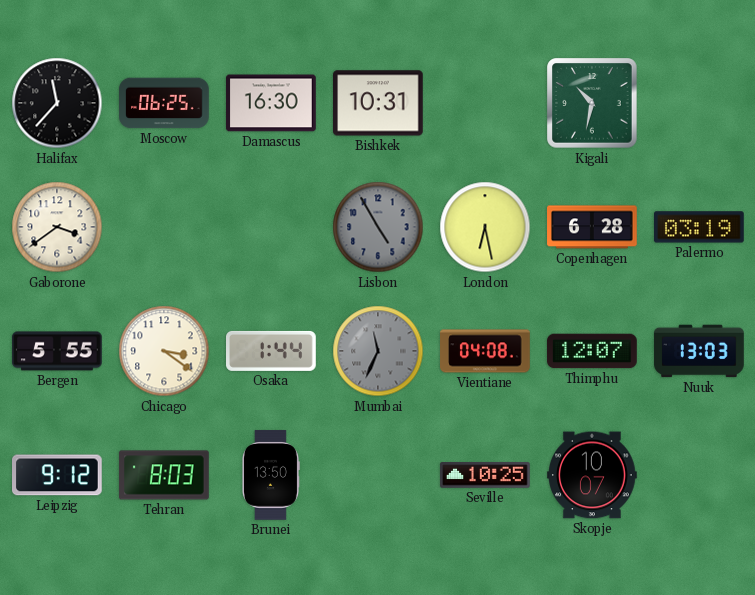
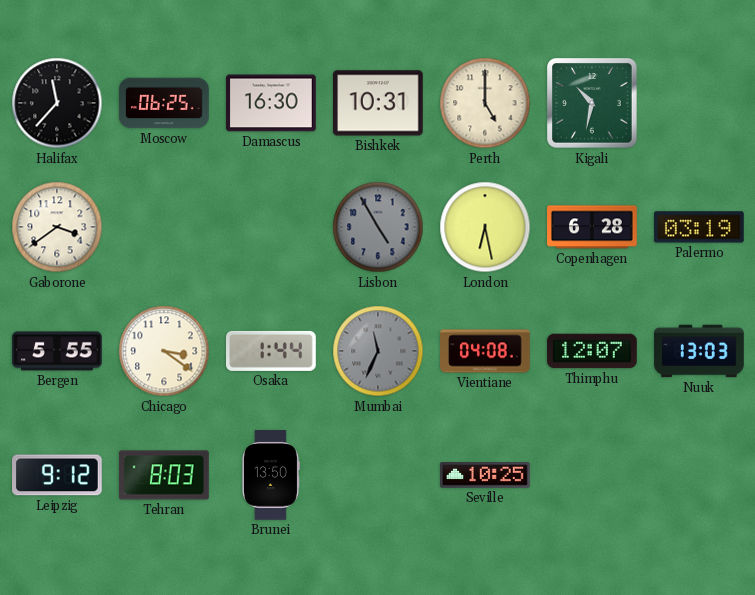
Perth: none -> 5:00 (485, 103)
Skopje: 10:07 -> none (592, 475)
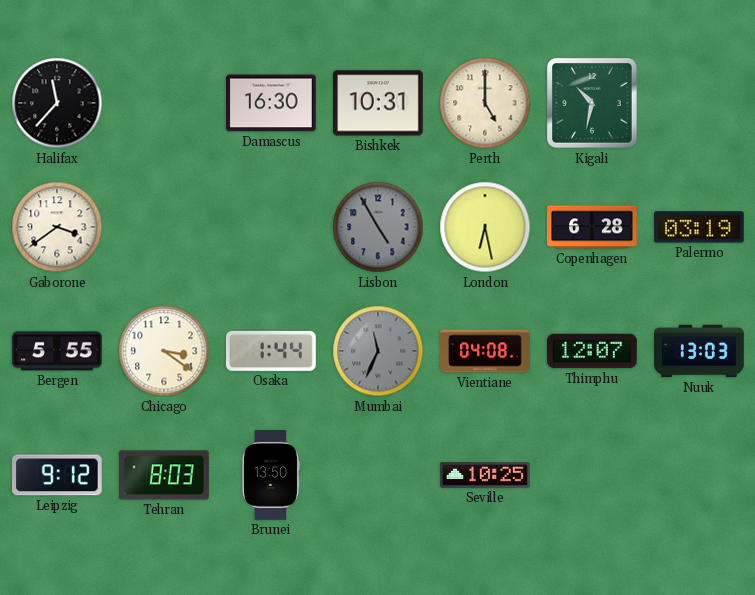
Moscow: 06:25 -> none (164, 103)
